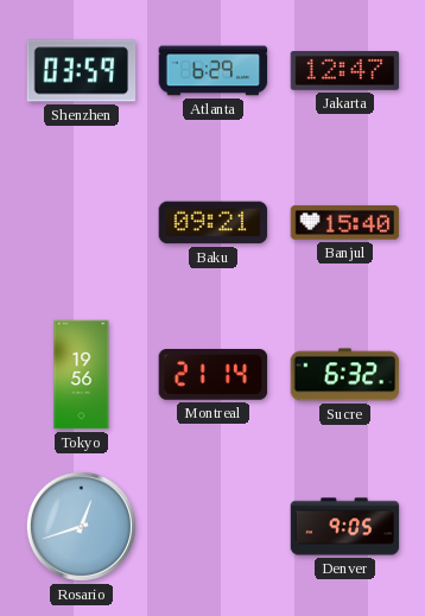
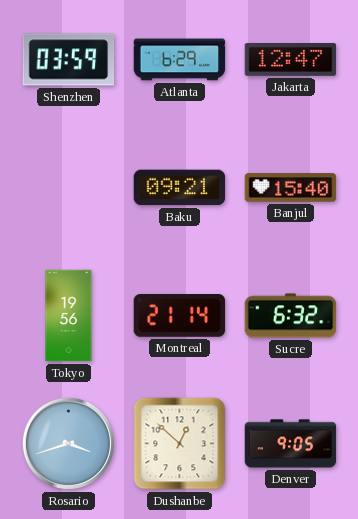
Rosario: 12:42 -> 3:42 (68, 443)
Dushanbe: none -> 12:52 (180, 444)
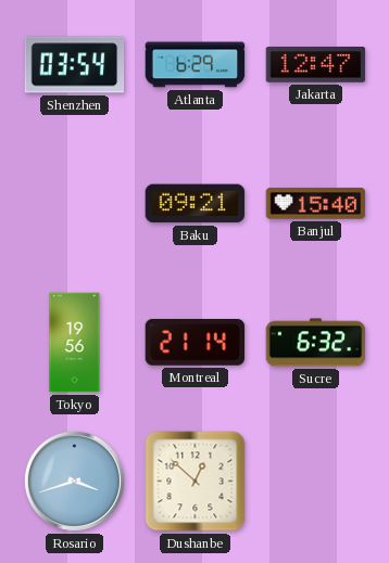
Shenzhen: 03:59 -> 03:54 (75, 65)
Denver: 9:05 -> none (291, 444)
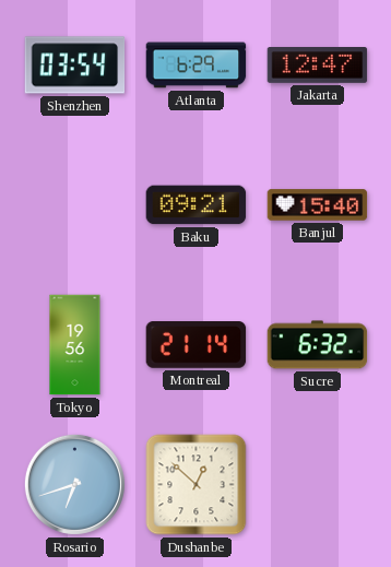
Rosario: 3:42 -> 6:42 (74, 484)
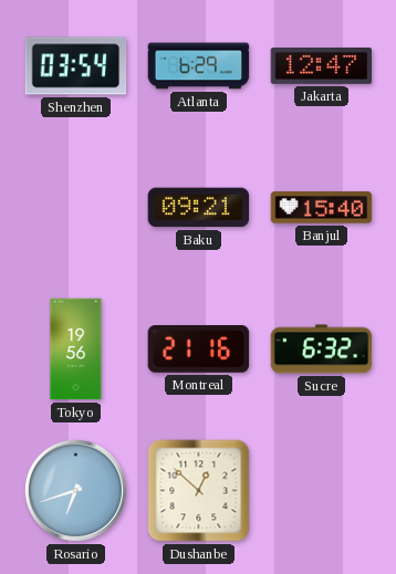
Montreal: 21:14 -> 21:16 (199, 349)
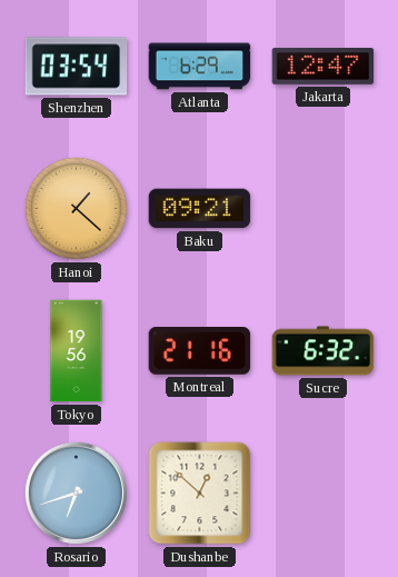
Hanoi: none -> 1:22 (76, 208)
Banjul: 15:40 -> none (322, 208)
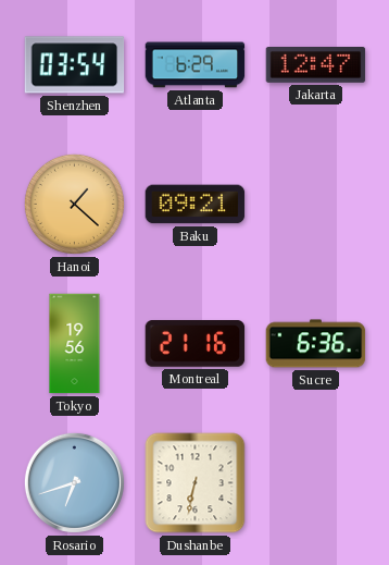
Sucre: 6:32 -> 6:36 (316, 344)
Dushanbe: 12:52 -> 6:32 (196, 483)
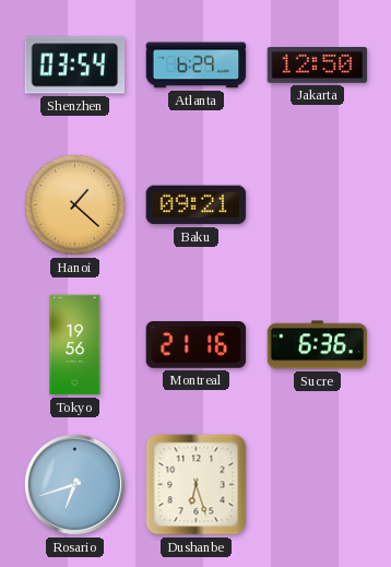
Jakarta: 12:47 -> 12:50 (318, 66)
Dushanbe: 6:32 -> 6:27 (197, 485)
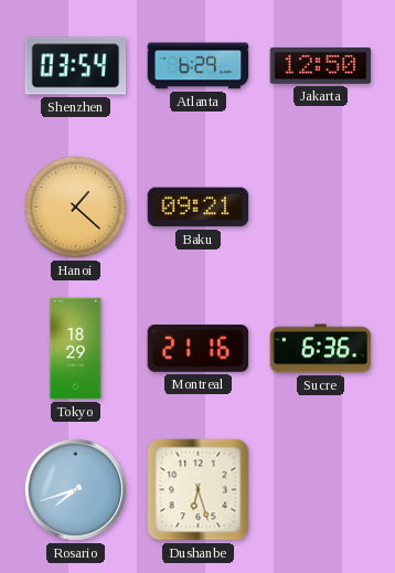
Tokyo: 19:56 -> 18:29 (76, 349)
Rosario: 6:42 -> 7:42 (75, 489)
